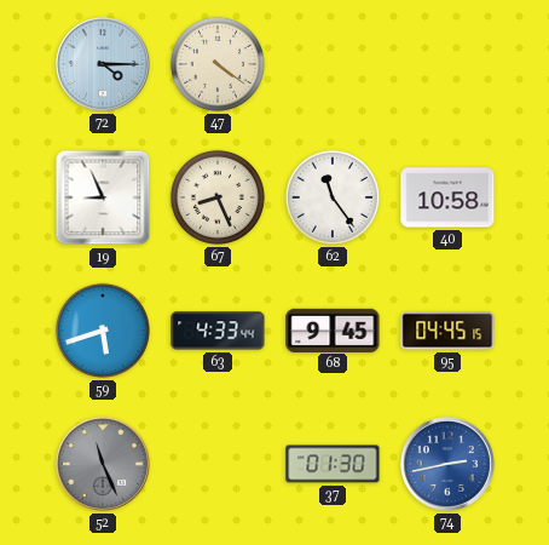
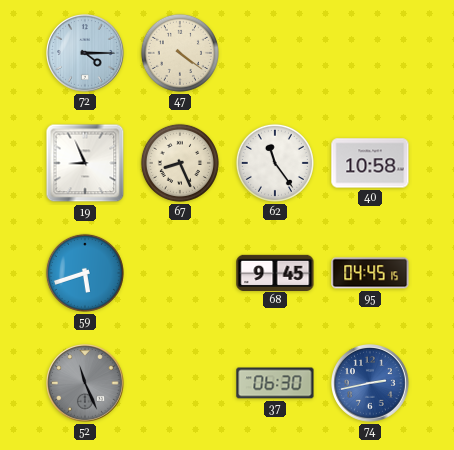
63: 4:33 -> none (218, 331)
37: 01:30 -> 06:30 (275, 383)
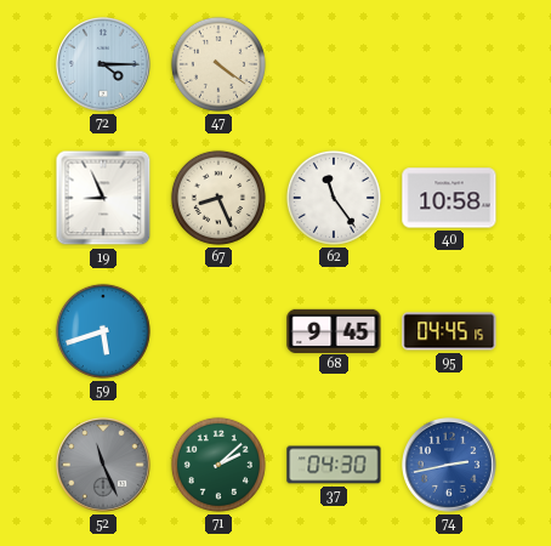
71: none -> 2:08 (218, 465)
37: 06:30 -> 04:30 (334, 465)
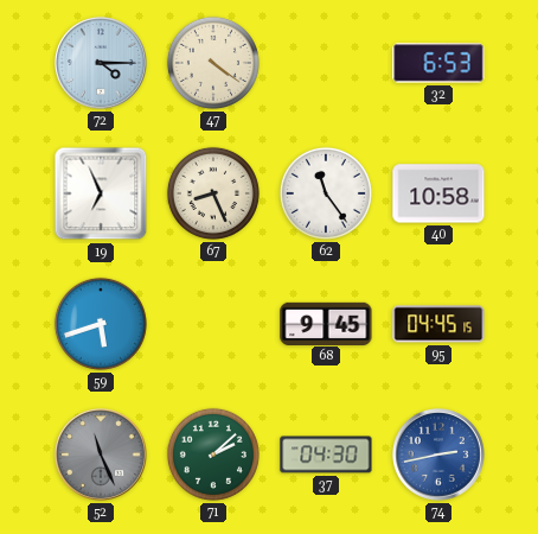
32: none -> 6:53 (438, 63)
19: 8:56 -> 6:56 (101, 193)
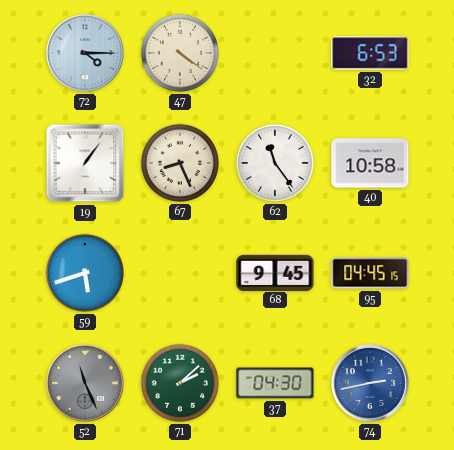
19: 6:56 -> 1:06 (85, 163)
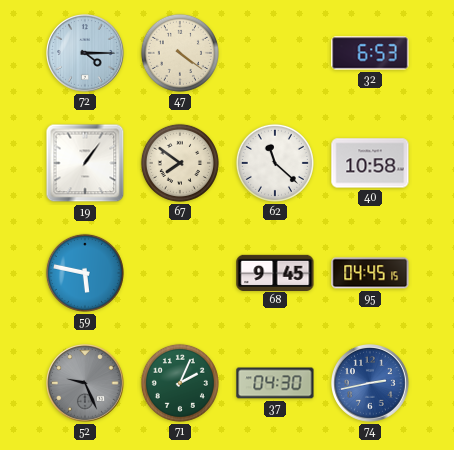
67: 8:26 -> 7:51 (180, 163)
62: 11:24 -> 11:22 (275, 163)
59: 5:42 -> 5:47 (85, 273)
52: 11:26 -> 9:26 (86, 384)
71: 2:08 -> 2:04 (180, 383)
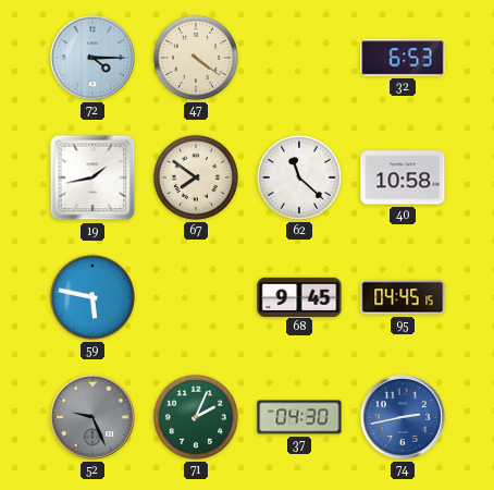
19: 1:06 -> 1:43 (92, 177)
